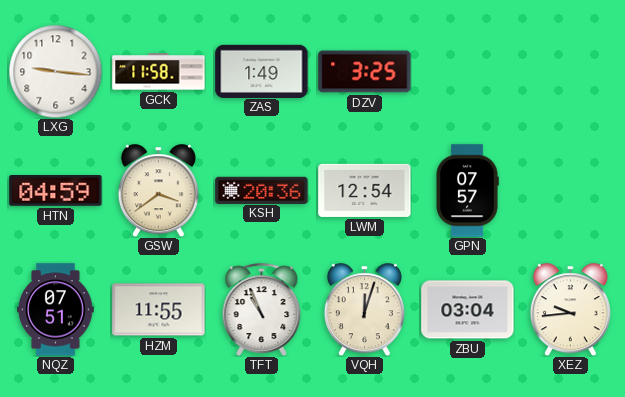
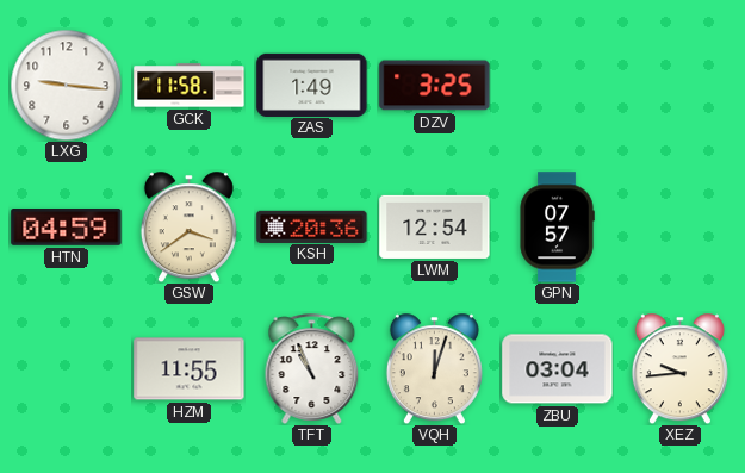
NQZ: 07:51 -> none (56, 310)
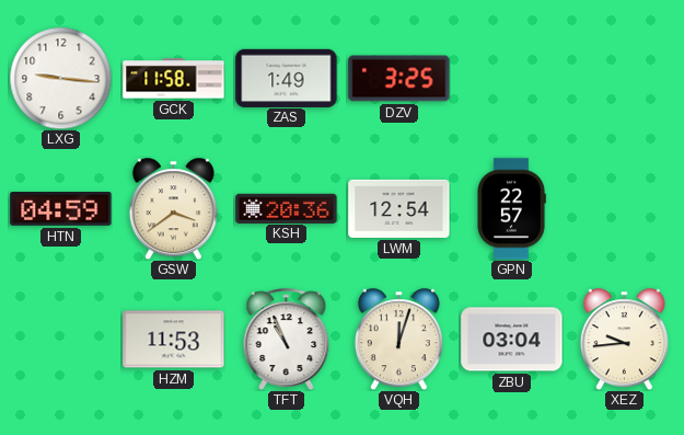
GPN: 07:57 -> 22:57 (511, 209)
HZM: 11:55 -> 11:53 (174, 340)
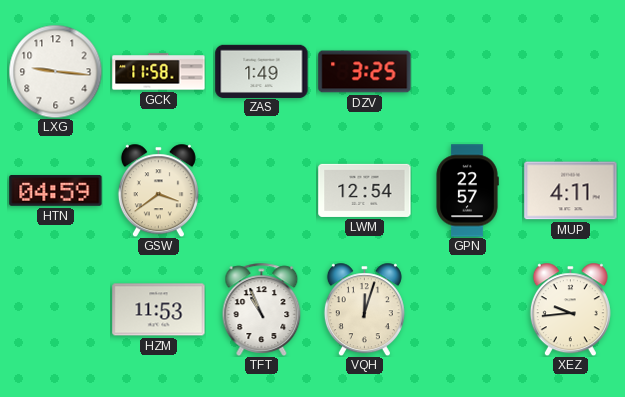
KSH: 20:36 -> none (287, 208)
MUP: none -> 4:11 (571, 191)
ZBU: 03:04 -> none (512, 340)
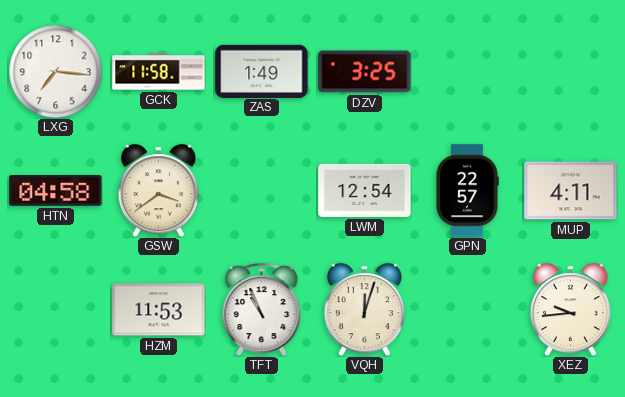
LXG: 9:16 -> 7:16 (55, 71)
HTN: 04:59 -> 04:58 (56, 191)
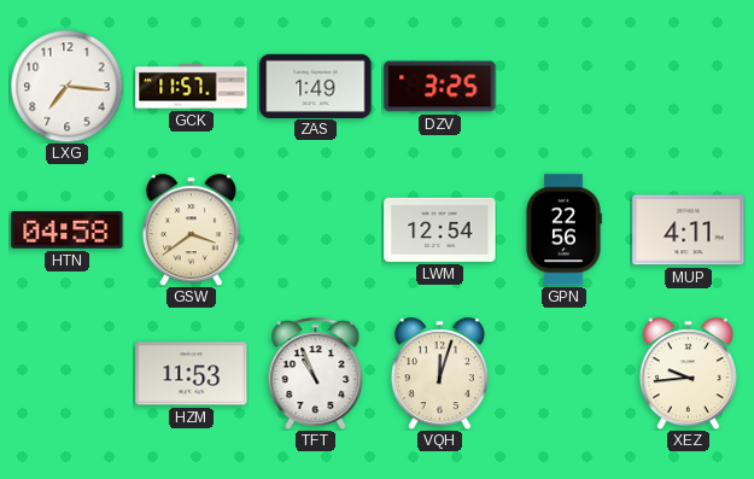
GCK: 11:58 -> 11:57 (192, 87)
GPN: 22:57 -> 22:56 (563, 230)
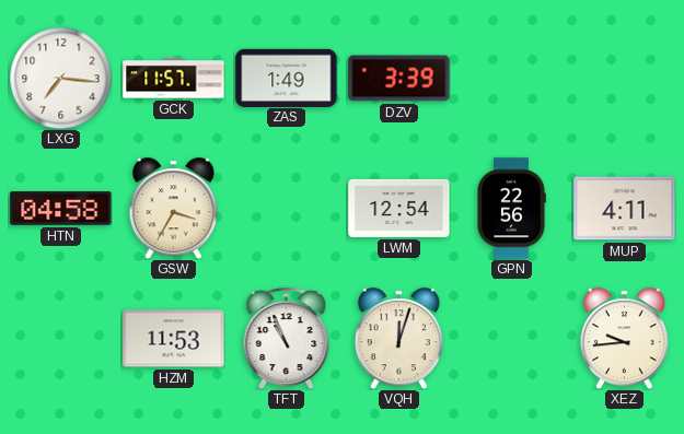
DZV: 3:25 -> 3:39 (399, 79)
GSW: 3:39 -> 3:35 (173, 208)
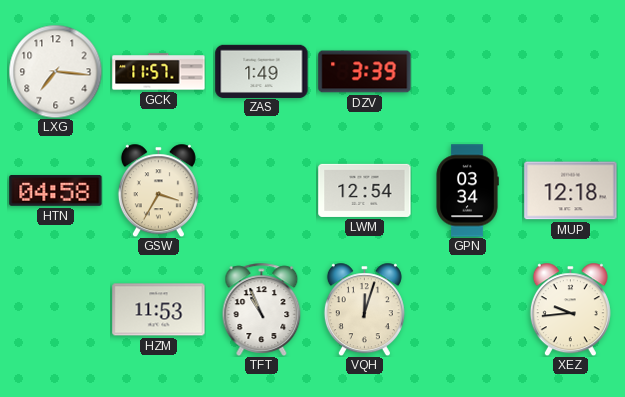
GPN: 22:56 -> 03:34 (467, 191)
MUP: 4:11 -> 12:18 (571, 191)
